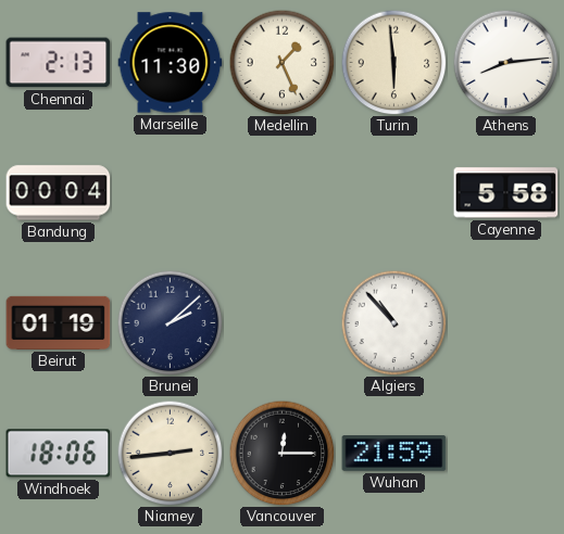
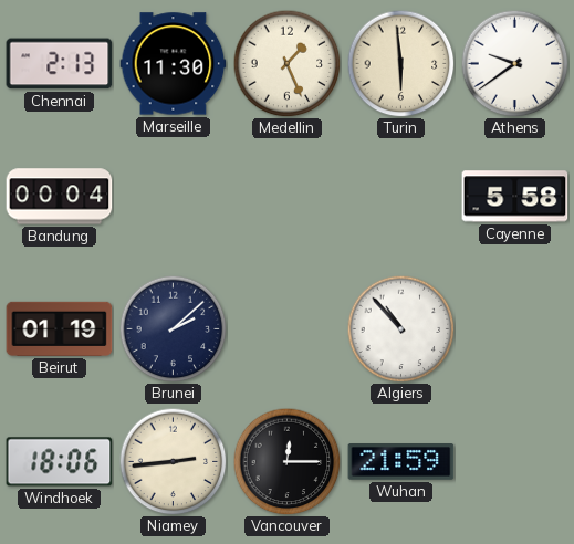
Athens: 8:14 -> 9:39 (514, 63)
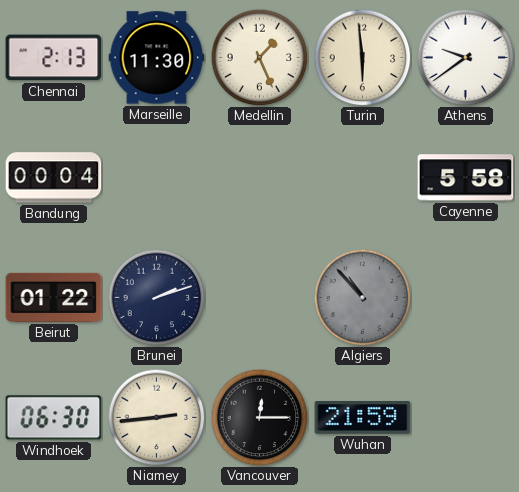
Beirut: 01:19 -> 01:22 (54, 297)
Brunei: 2:08 -> 2:12 (156, 297)
Algiers dial: white -> grey (362, 297)
Windhoek: 18:06 -> 06:30 (54, 418)
